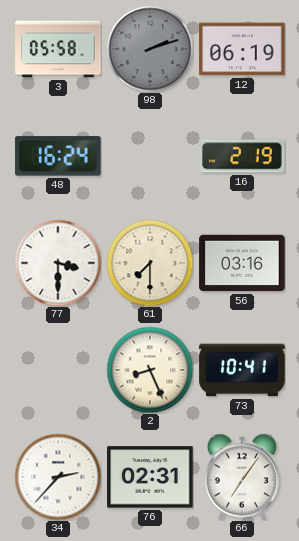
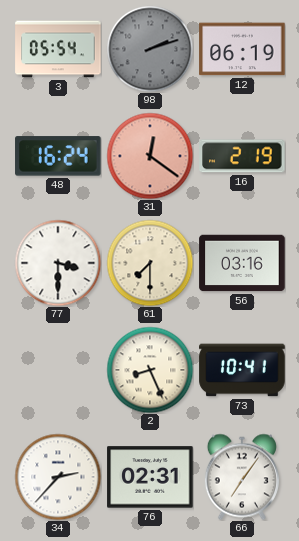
3: 05:58 -> 05:54 (58, 49)
31: none -> 12:21 (150, 156)
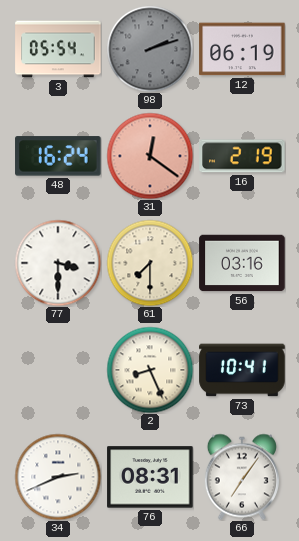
34: 2:37 -> 2:41 (58, 477)
76: 02:31 -> 08:31 (150, 477)
